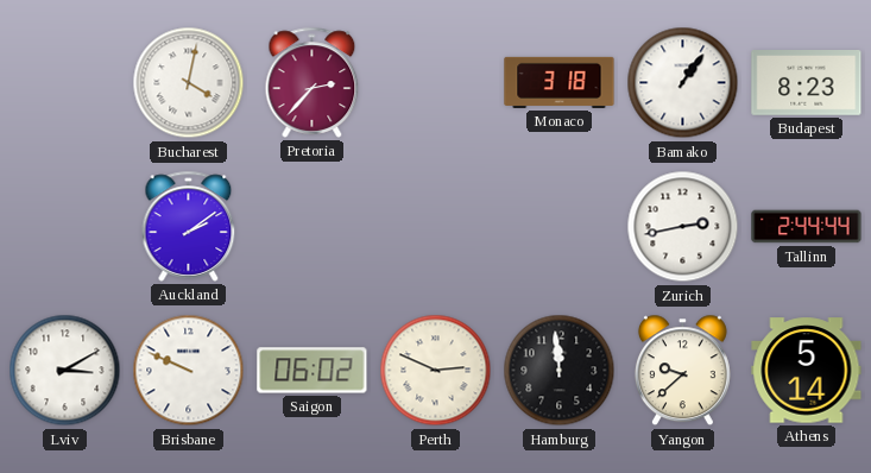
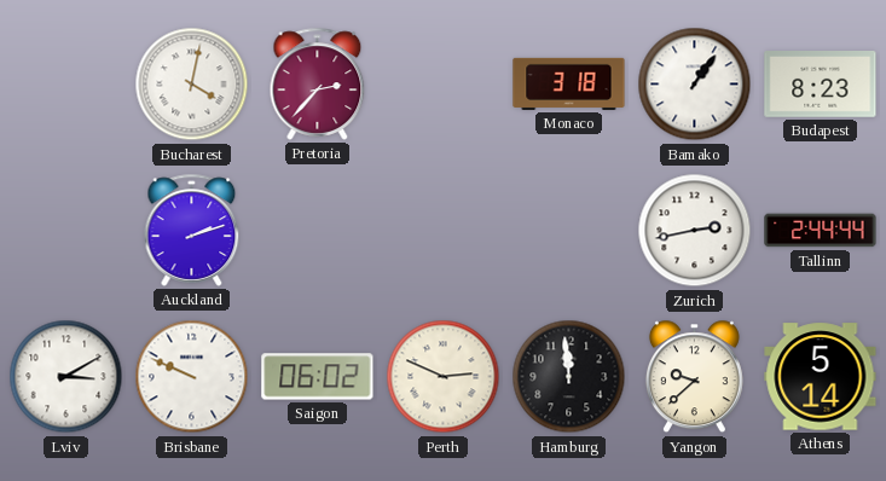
Auckland: 2:09 -> 2:12 (192, 230)
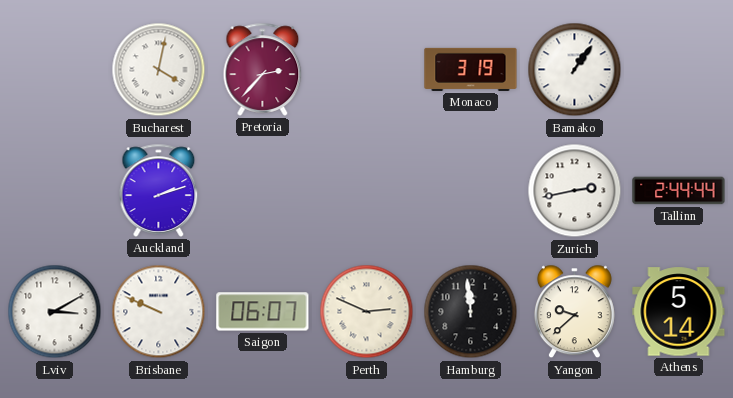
Monaco: 3:18 -> 3:19 (471, 69)
Budapest: 8:23 -> none (821, 85)
Saigon: 06:02 -> 06:07 (263, 312)
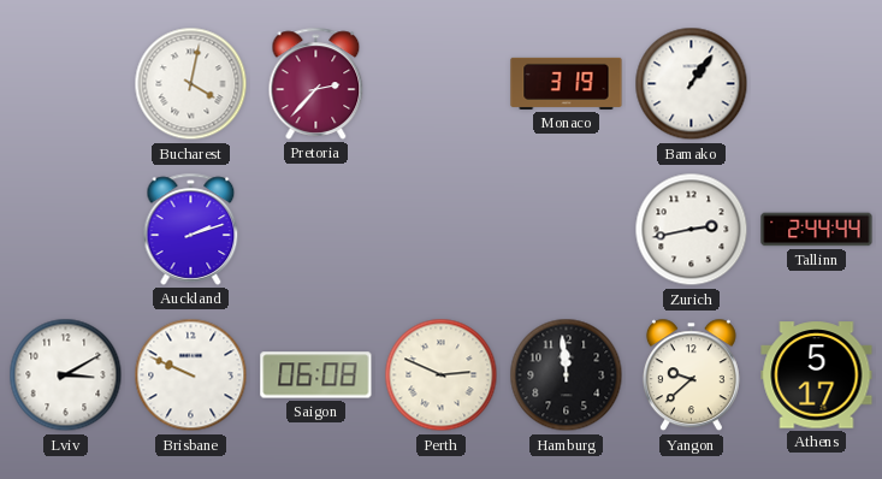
Saigon: 06:07 -> 06:08 (316, 375)
Athens: 5:14 -> 5:17 (817, 375)
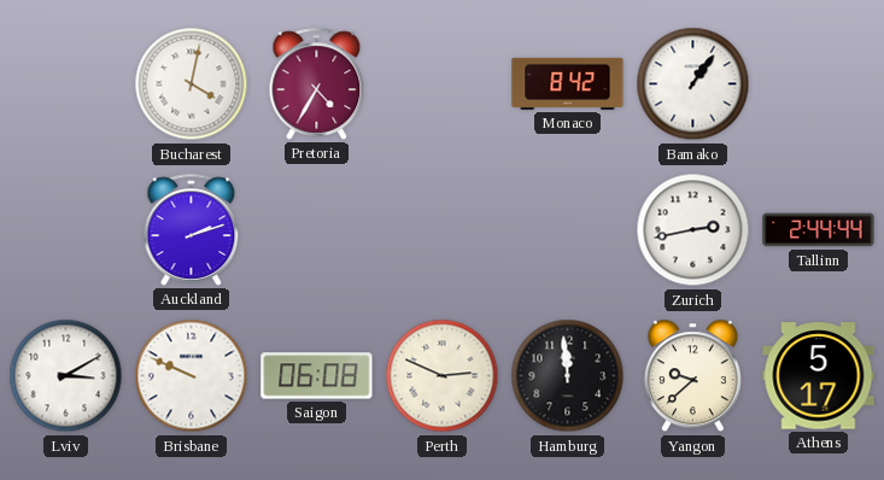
Pretoria: 2:37 -> 4:35 (317, 83)
Monaco: 3:19 -> 8:42 (568, 83)
